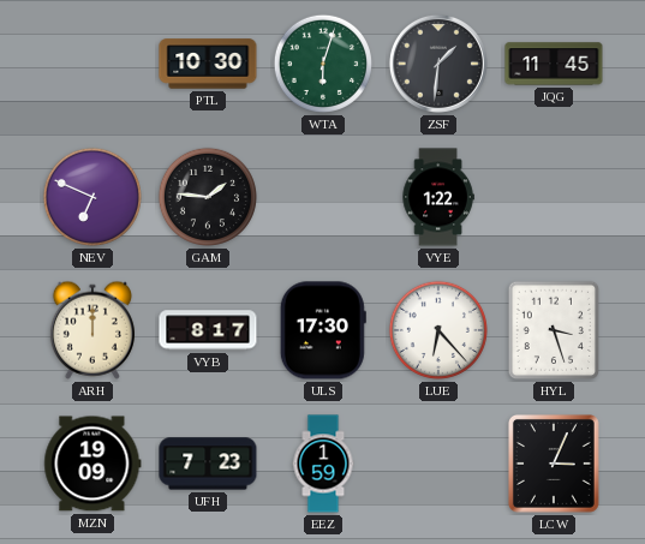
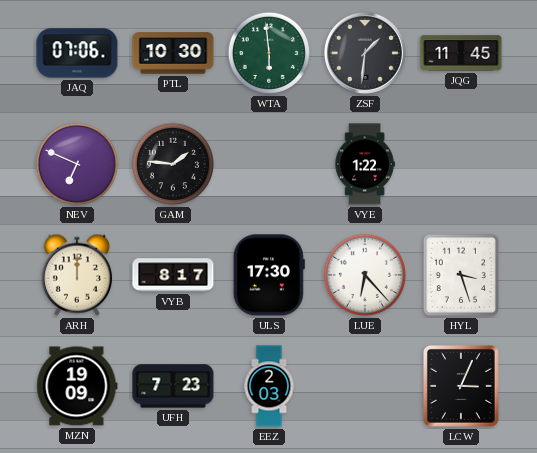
JAQ: none -> 07:06 (77, 53)
WTA: 6:03 -> 5:59 (269, 53)
EEZ: 1:59 -> 2:03 (269, 386)
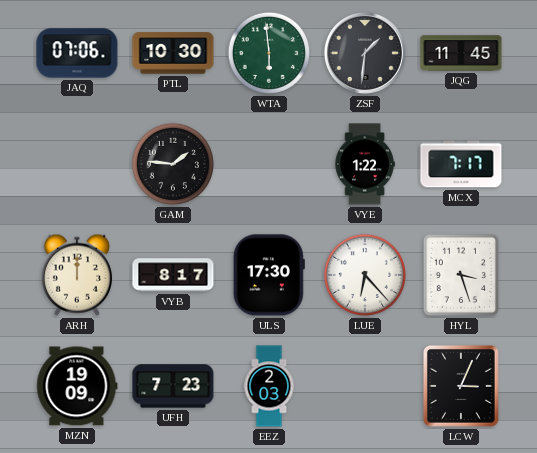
NEV: 6:49 -> none (77, 164)
MCX: none -> 7:17 (461, 164)
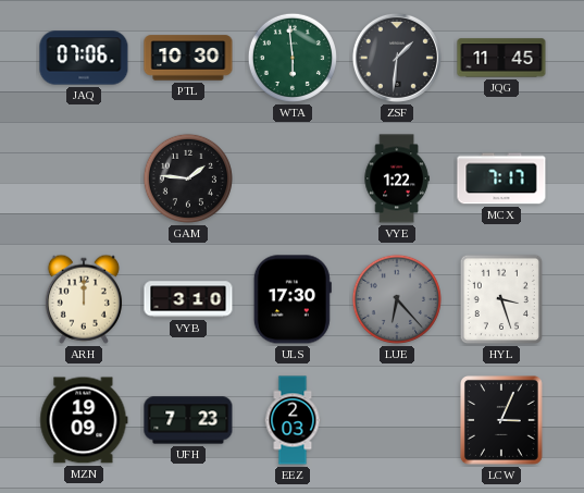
VYB: 8:17 -> 3:10 (188, 299)
LUE dial: white -> grey (397, 299)
